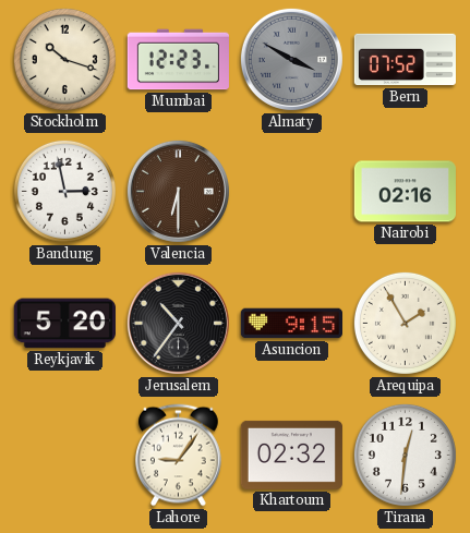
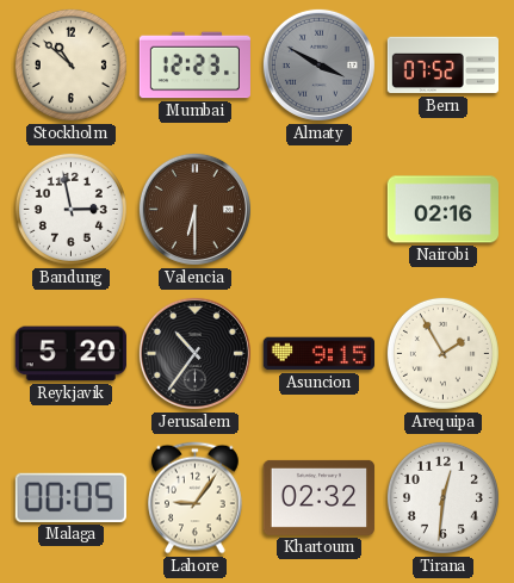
Stockholm: 10:18 -> 10:52 (70, 64)
Malaga: none -> 00:05 (70, 497)
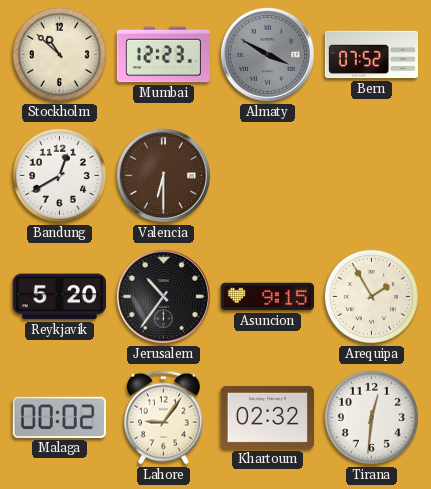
Bandung: 2:58 -> 12:40 (59, 175)
Nairobi: 02:16 -> none (442, 210)
Malaga: 00:05 -> 00:02 (59, 417)
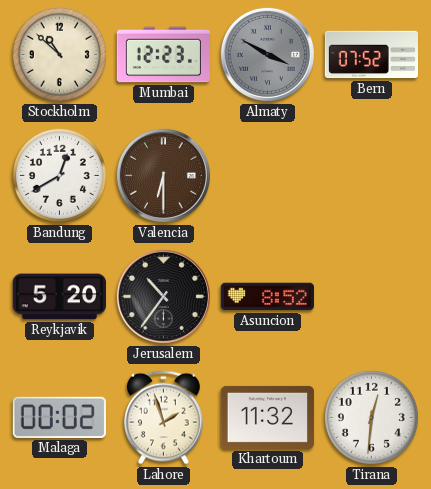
Asuncion: 9:15 -> 8:52 (267, 297)
Arequipa: 1:55 -> none (371, 296)
Lahore: 9:06 -> 1:57 (164, 418)
Khartoum: 02:32 -> 11:32 (267, 417)
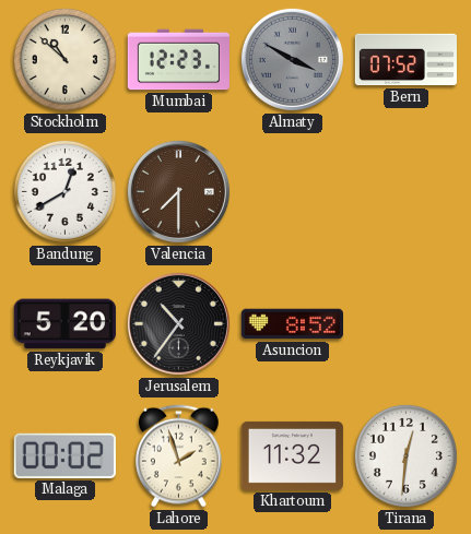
Valencia: 6:30 -> 7:30 (178, 191)
